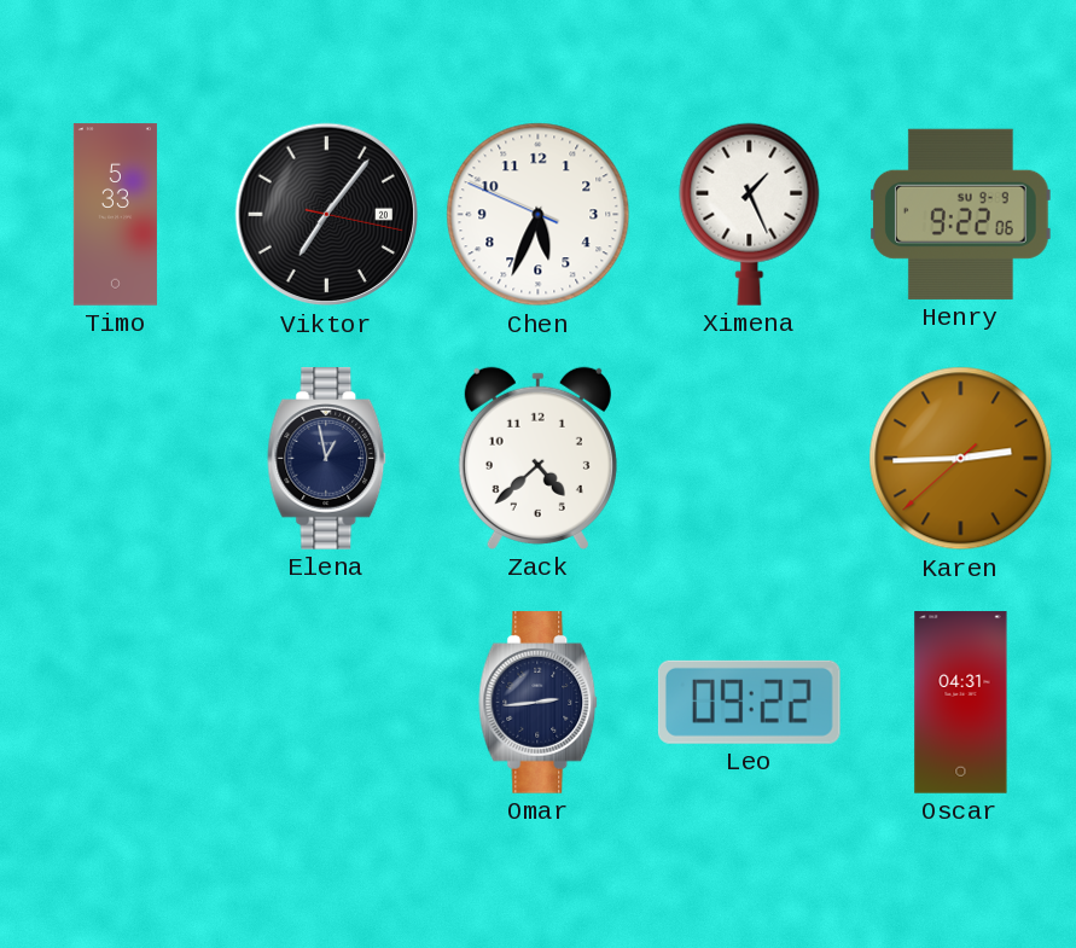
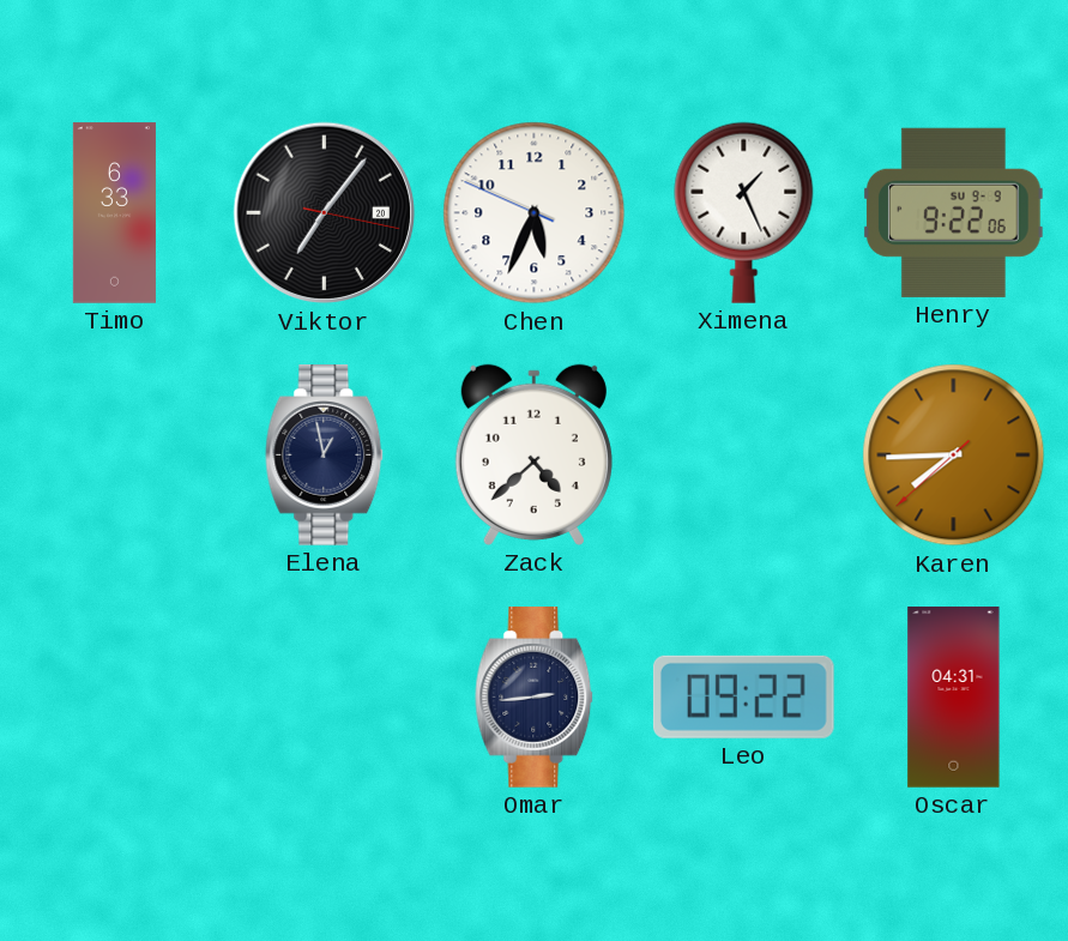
Timo: 5:33 -> 6:33 (114, 213)
Karen: 2:44 -> 7:44 (954, 456)
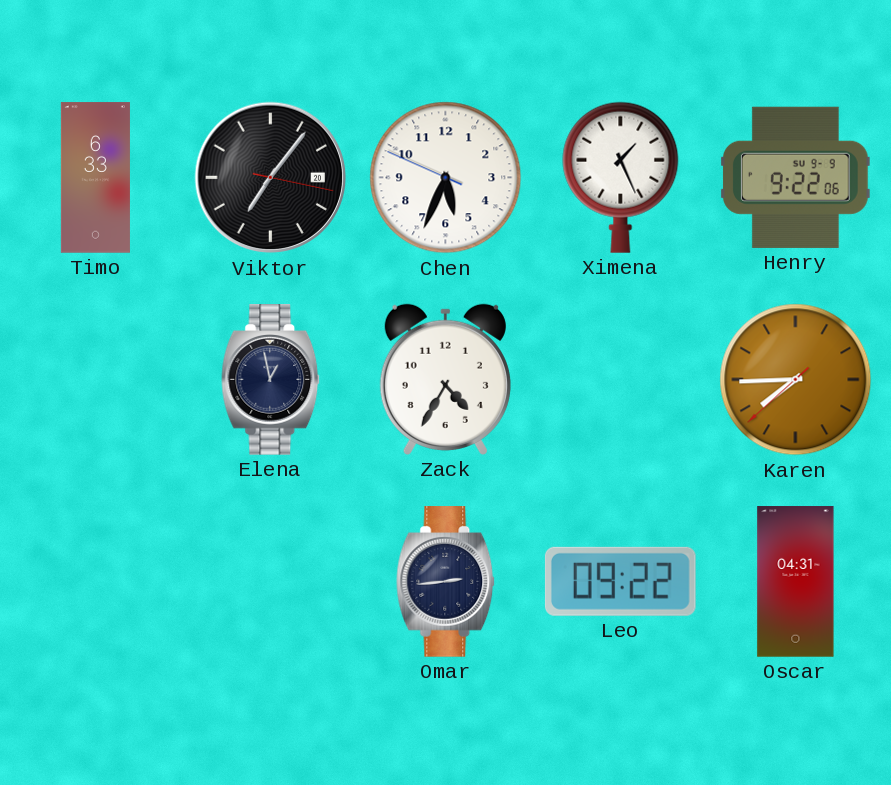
Zack: 4:38 -> 4:35 (445, 379)
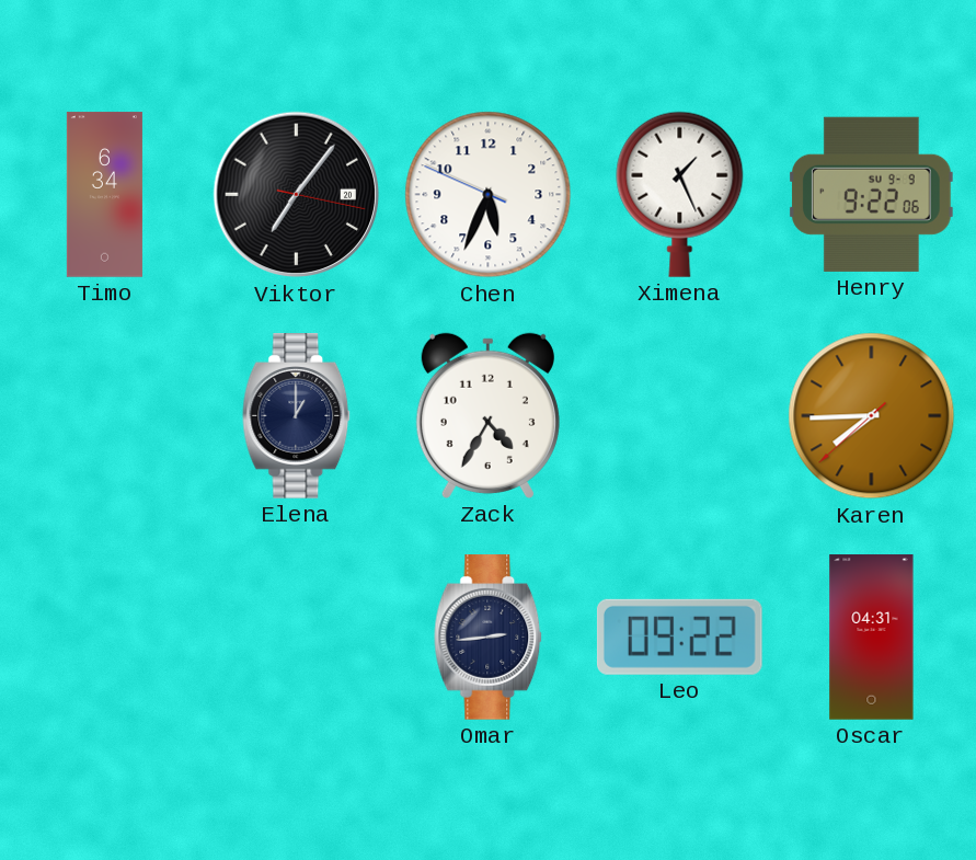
Timo: 6:33 -> 6:34 (104, 195)
Elena: 12:58 -> 1:00 (297, 416)
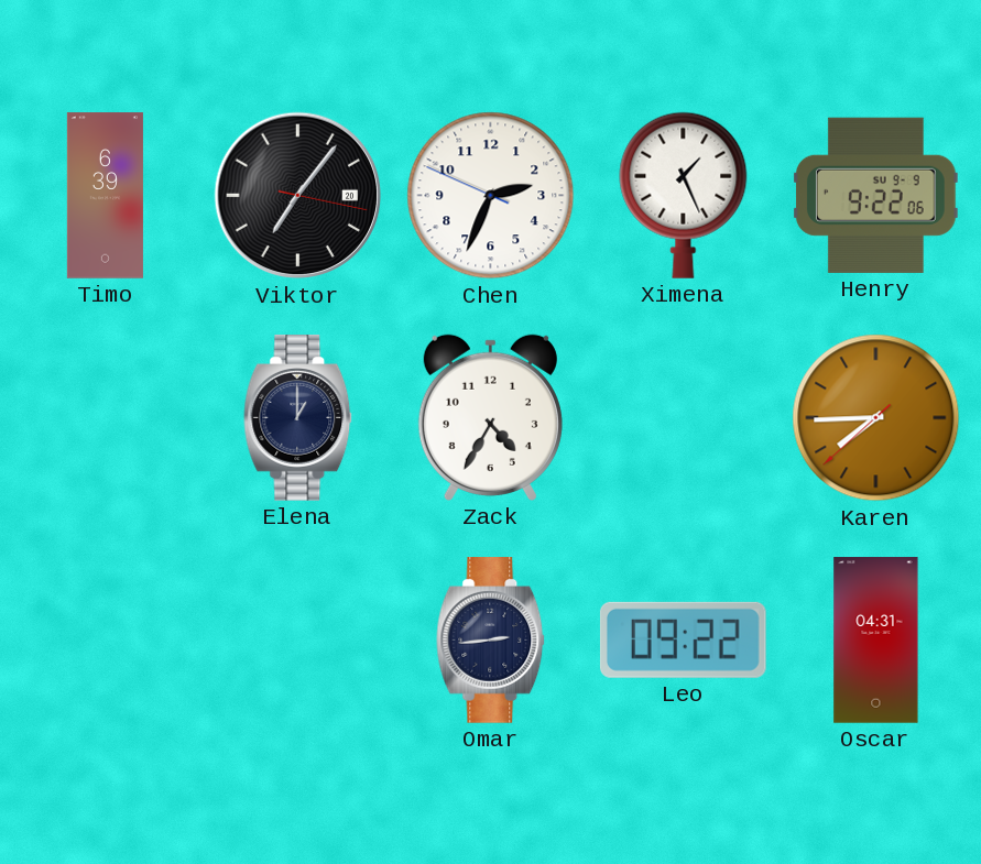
Timo: 6:34 -> 6:39 (105, 196)
Chen: 5:33 -> 2:33 (491, 196)
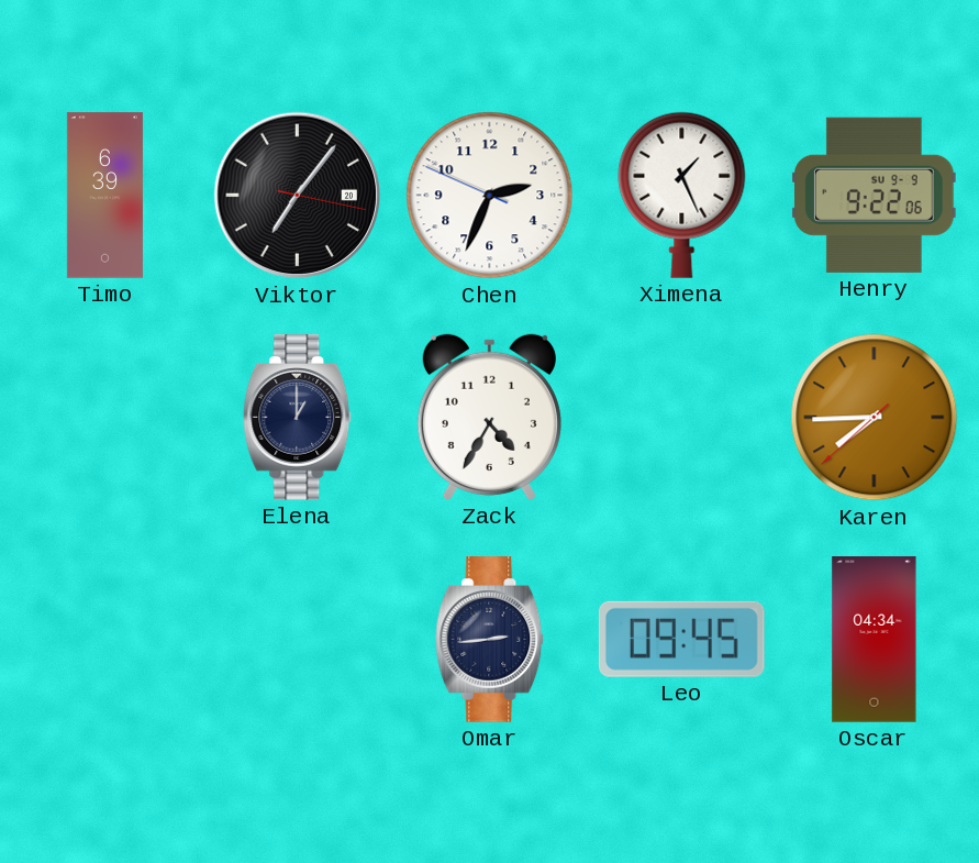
Leo: 09:22 -> 09:45 (681, 639)
Oscar: 04:31 -> 04:34 (875, 640)
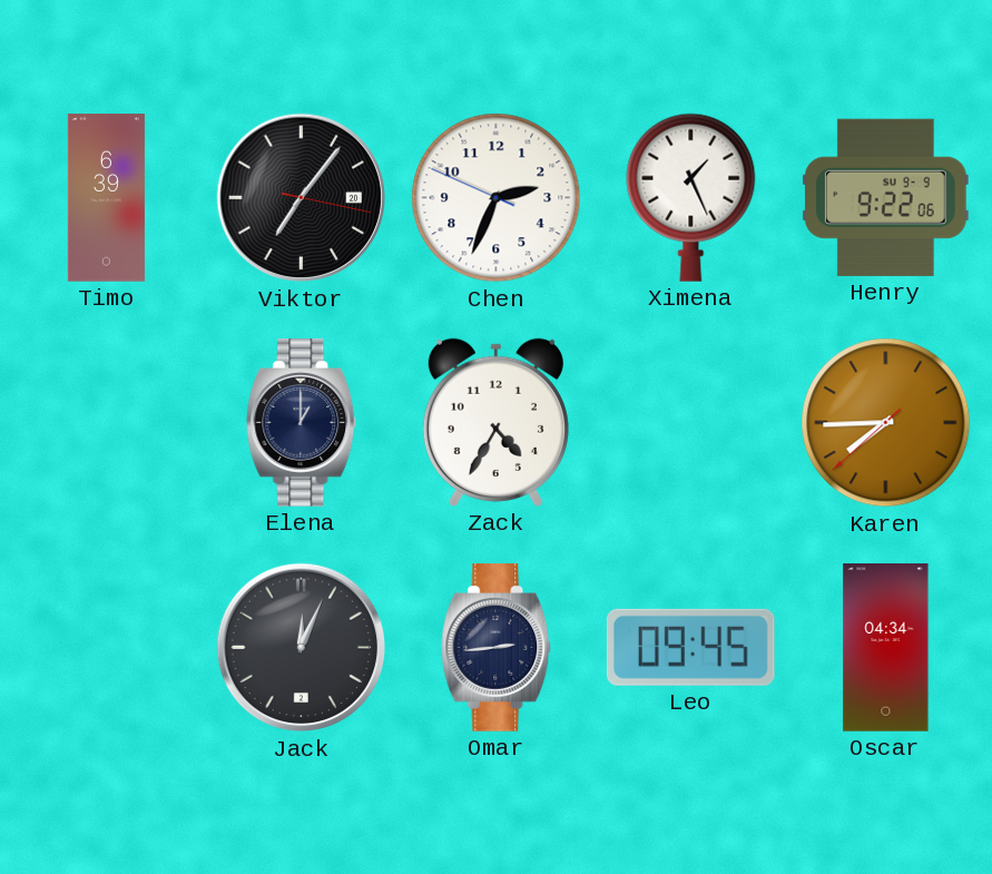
Jack: none -> 12:04 (302, 648)
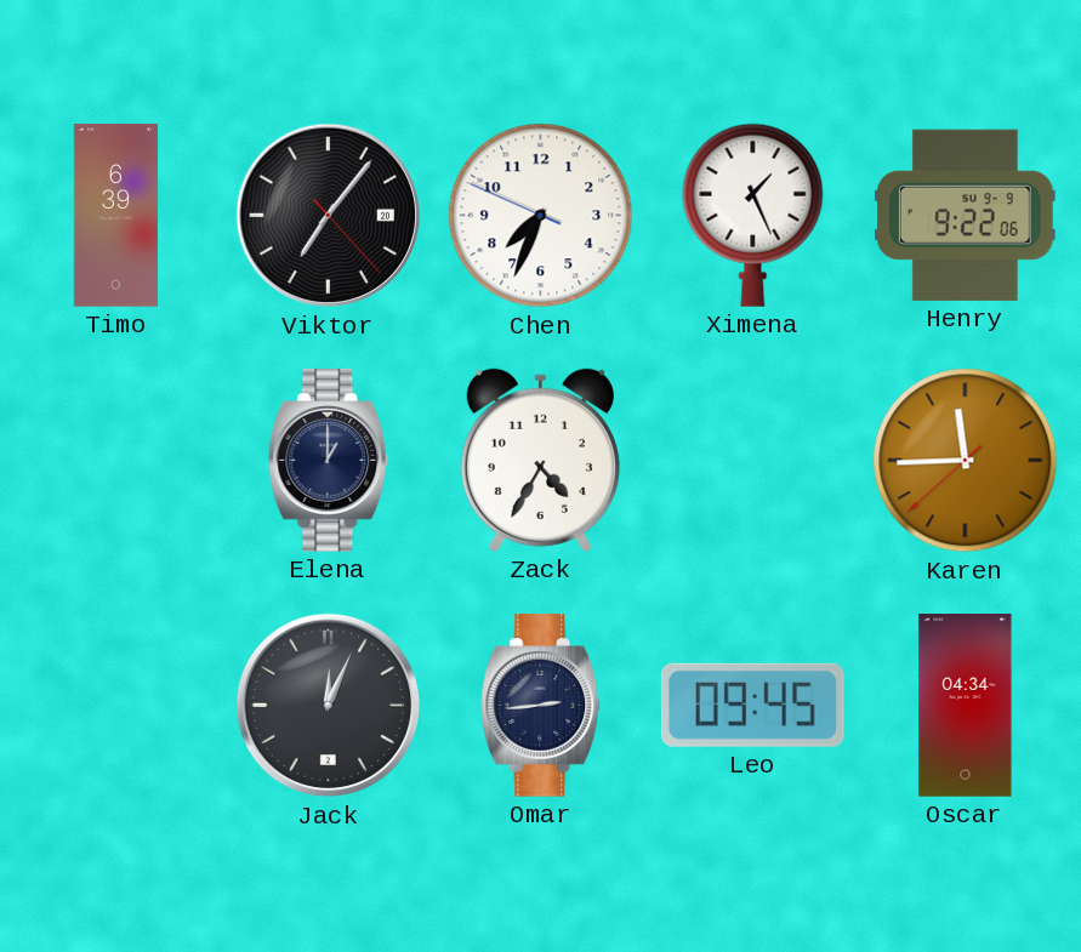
Viktor: 7:06:17 -> 7:06:23 (329, 216)
Chen: 2:33 -> 7:33 (541, 216)
Karen: 7:44 -> 11:44 (966, 461)
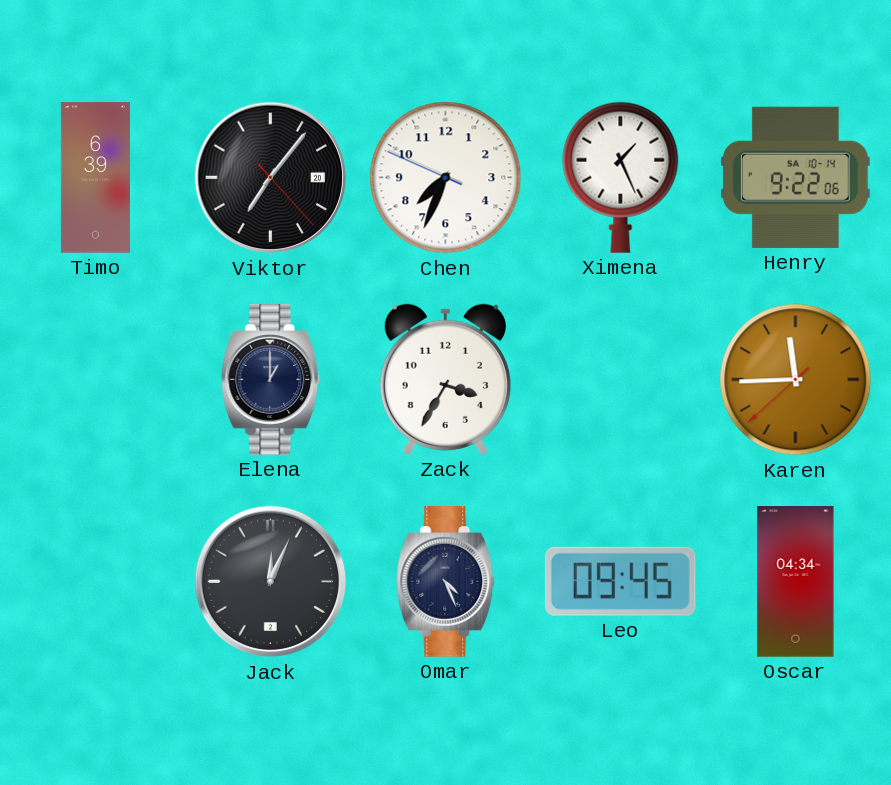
Henry date: SU 9-9 -> SA 10-14 (796, 177)
Zack: 4:35 -> 3:35 (445, 379)
Omar: 2:44 -> 4:26 (446, 582)
